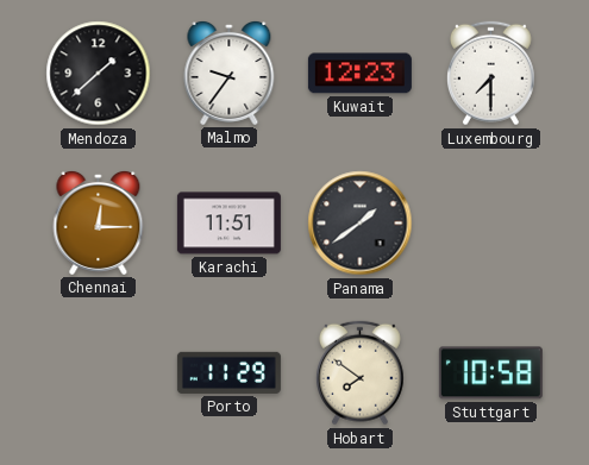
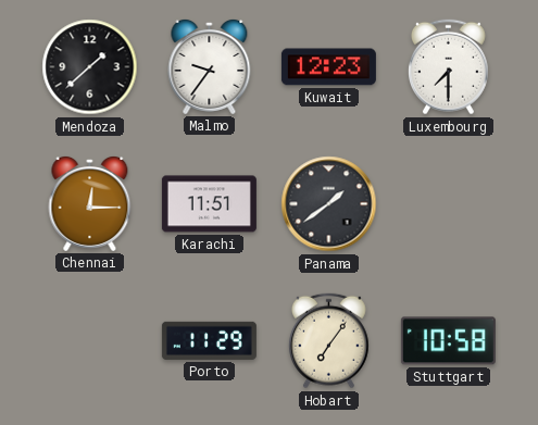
Hobart: 7:51 -> 7:06 (328, 341)
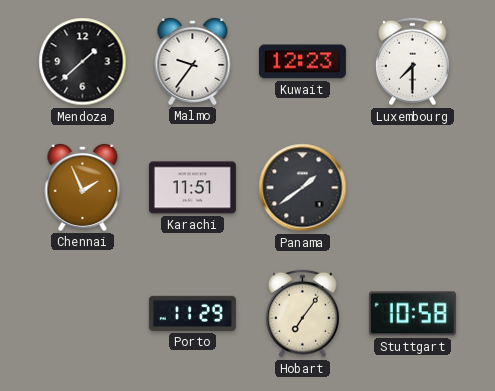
Chennai: 12:15 -> 1:56 (83, 187)
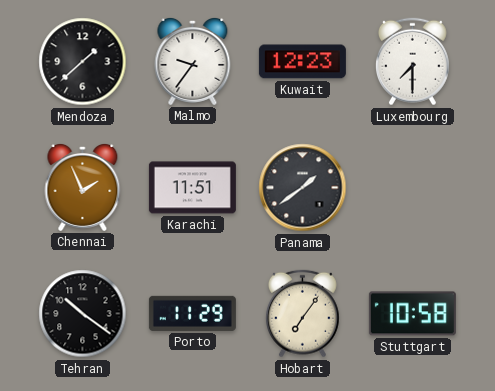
Tehran: none -> 10:21 (83, 314)
